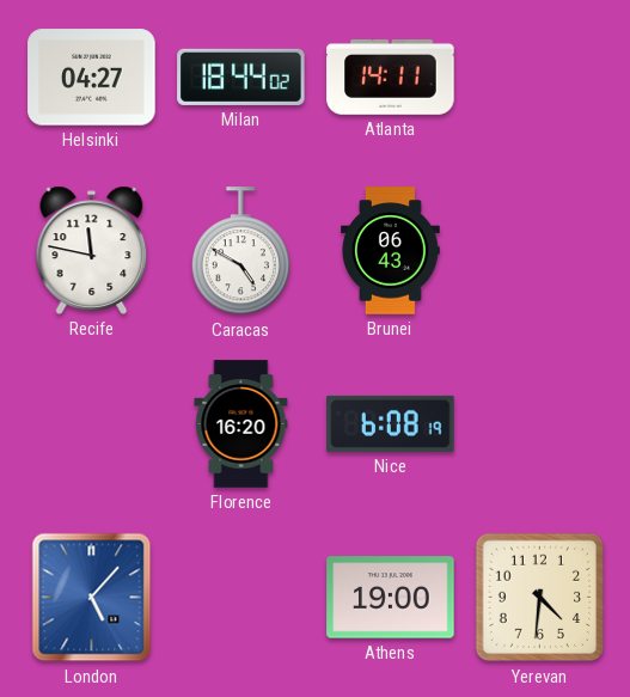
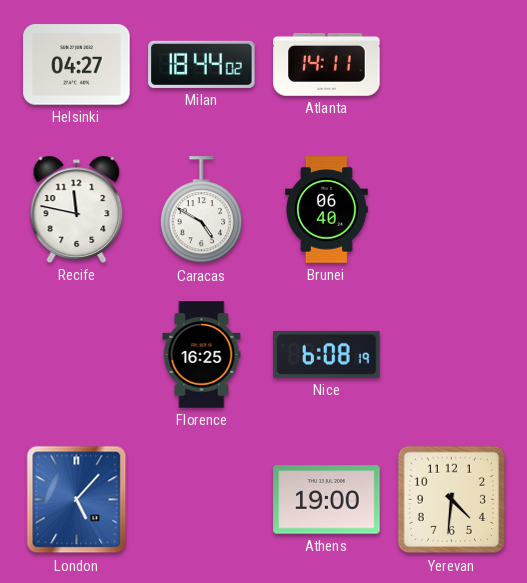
Brunei: 06:43 -> 06:40 (327, 210)
Florence: 16:20 -> 16:25 (202, 355)
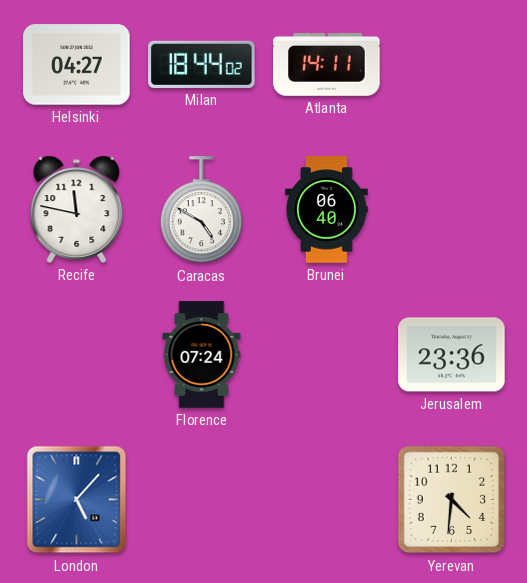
Florence: 16:25 -> 07:24 (202, 355)
Nice: 6:08 -> none (327, 354)
Jerusalem: none -> 23:36 (452, 355)
Athens: 19:00 -> none (327, 500)
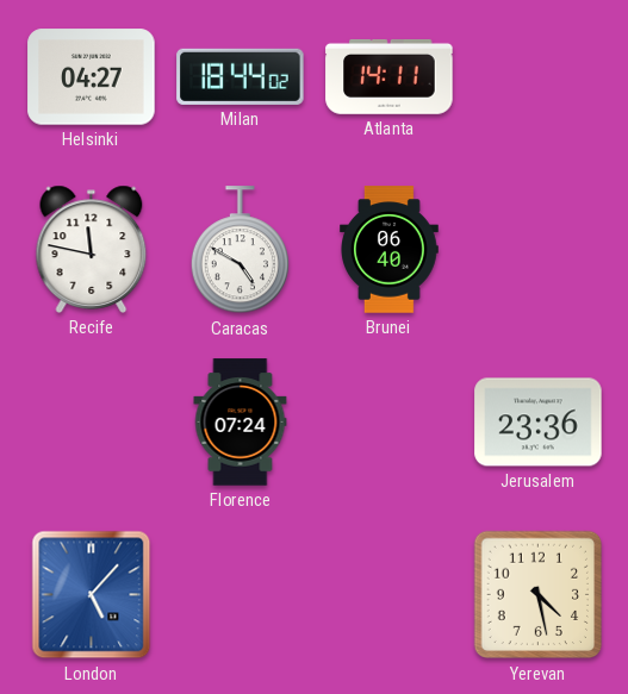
Yerevan: 4:31 -> 4:28 (539, 595)
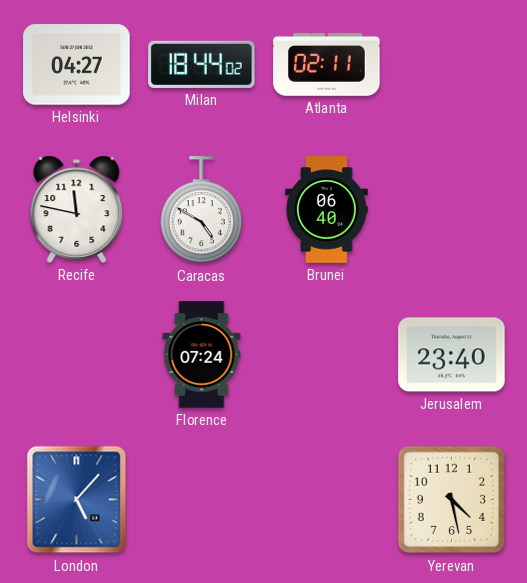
Atlanta: 14:11 -> 02:11 (327, 64)
Jerusalem: 23:36 -> 23:40 (452, 355)
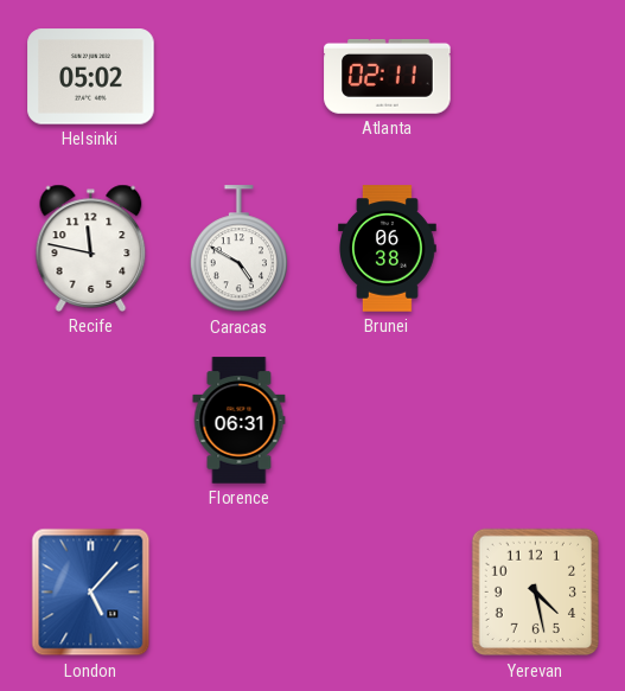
Helsinki: 04:27 -> 05:02 (91, 77)
Milan: 18:44 -> none (202, 64)
Brunei: 06:40 -> 06:38 (388, 249)
Florence: 07:24 -> 06:31 (240, 421)
Jerusalem: 23:40 -> none (452, 355)
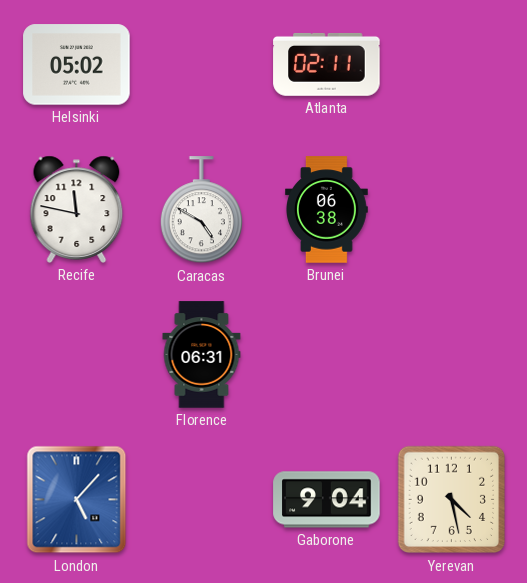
Gaborone: none -> 9:04 (327, 500)
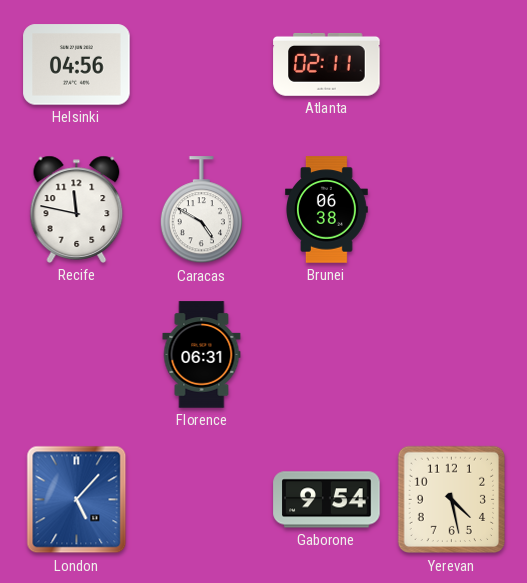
Helsinki: 05:02 -> 04:56 (77, 65)
Gaborone: 9:04 -> 9:54 (327, 500)
